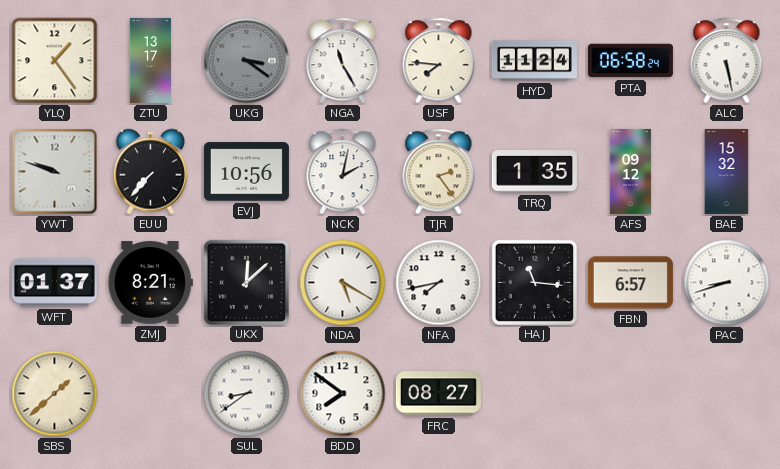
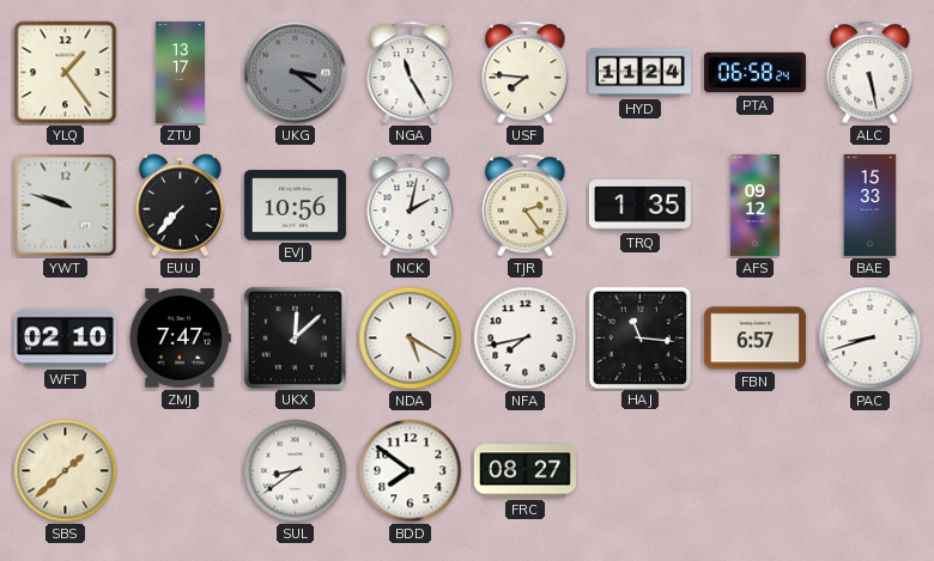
BAE: 15:32 -> 15:33 (871, 205)
WFT: 01:37 -> 02:10 (65, 339)
ZMJ: 8:21 -> 7:47 (180, 339)
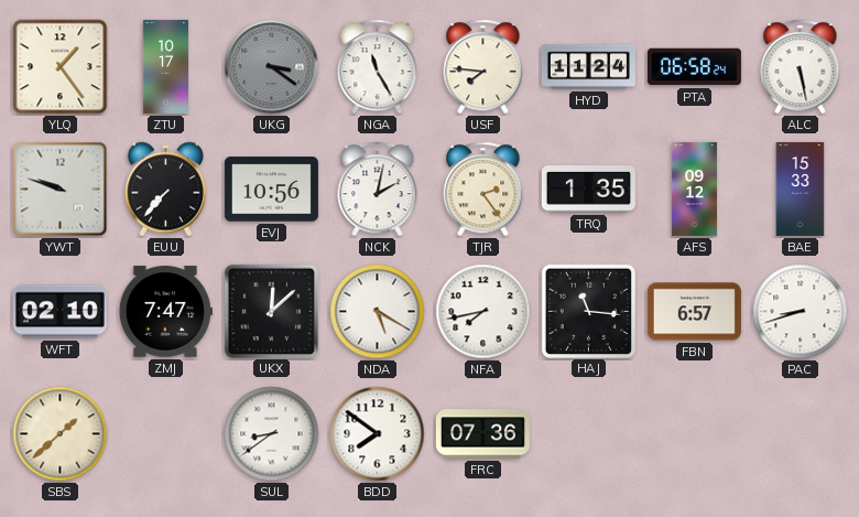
ZTU: 13:17 -> 10:17 (165, 66)
FRC: 08:27 -> 07:36 (482, 434)
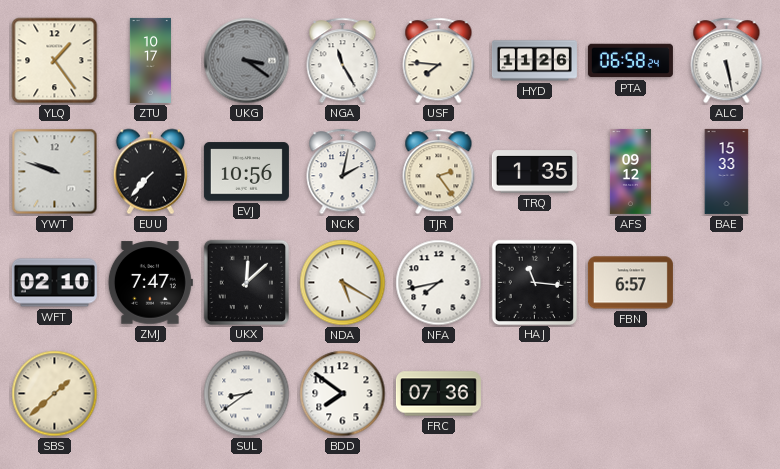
HYD: 11:24 -> 11:26 (534, 61)
PAC: 8:42 -> none (801, 312)
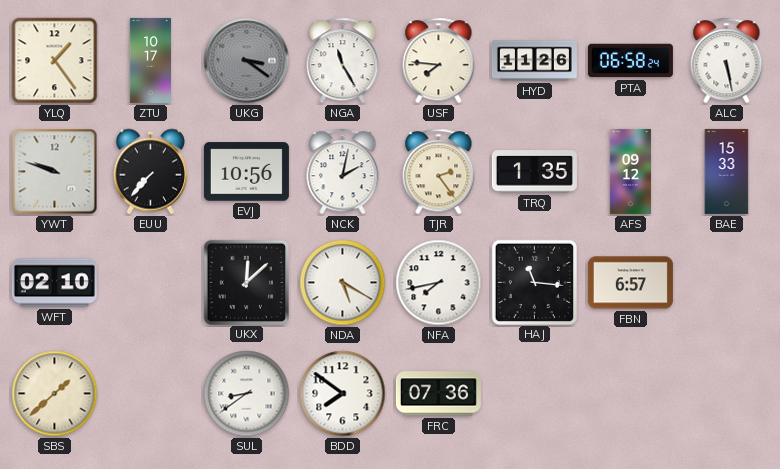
ZMJ: 7:47 -> none (150, 283)
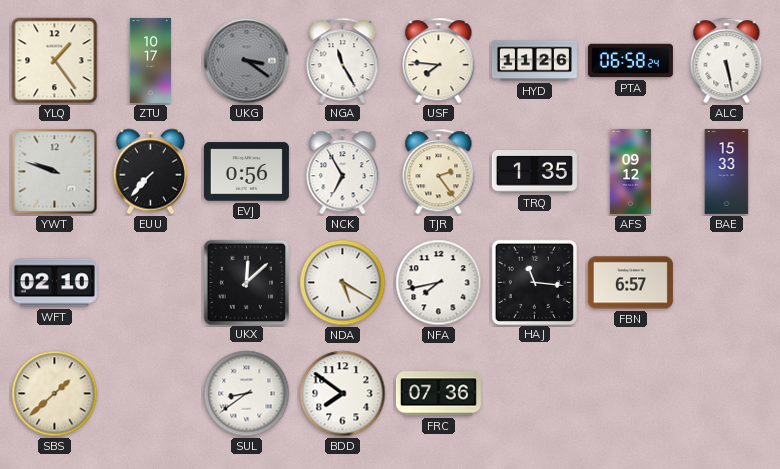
EVJ: 10:56 -> 0:56 (246, 172)
NCK: 2:02 -> 6:55 (343, 172)
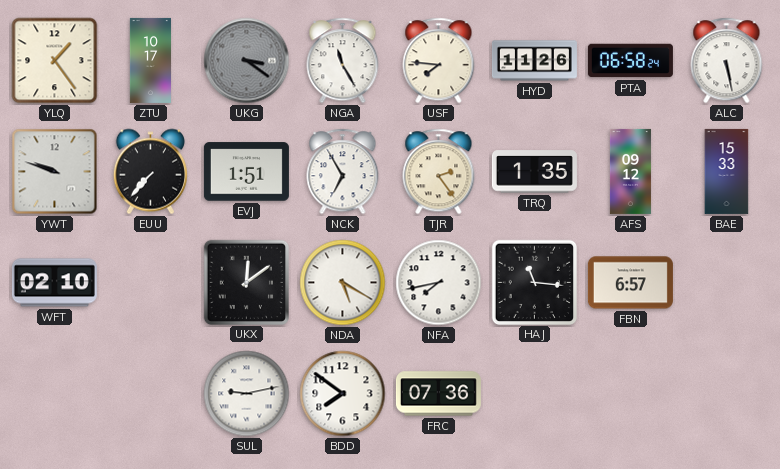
EVJ: 0:56 -> 1:51 (246, 172)
UKX: 12:08 -> 12:09 (246, 282)
SBS: 1:38 -> none (55, 394)
SUL: 8:39 -> 9:13 (247, 394)
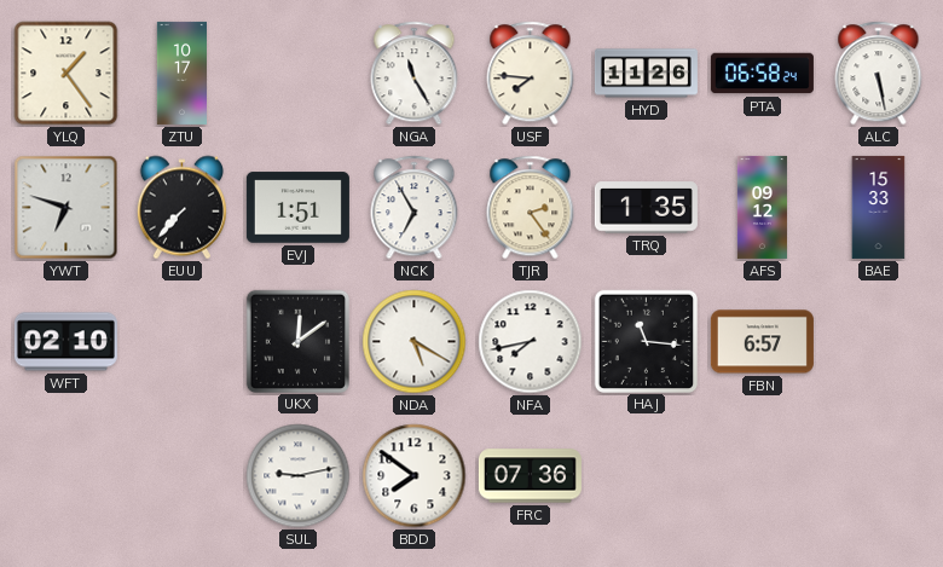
UKG: 3:21 -> none (247, 61)
YWT: 9:48 -> 6:48 (66, 208)
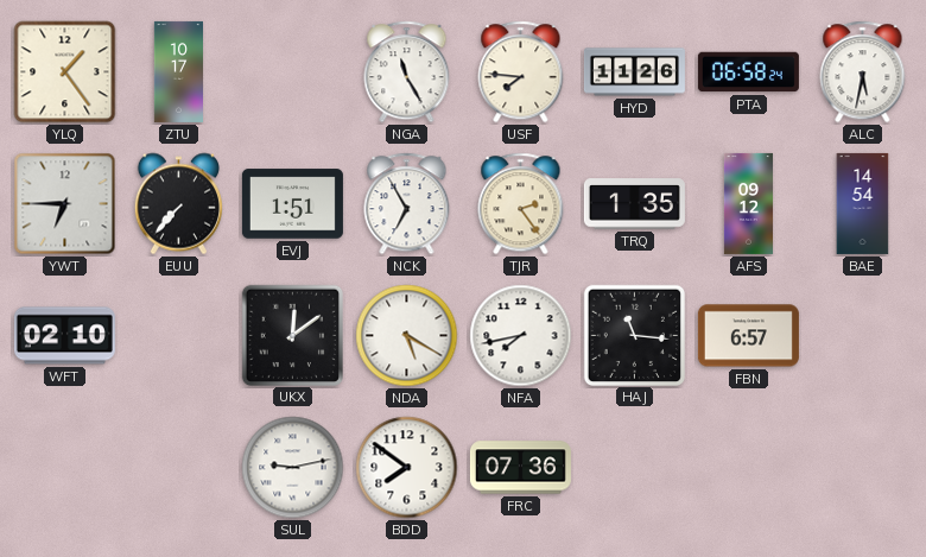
ALC: 5:28 -> 5:32 (863, 72)
YWT: 6:48 -> 6:45 (65, 204)
BAE: 15:33 -> 14:54 (863, 203)
